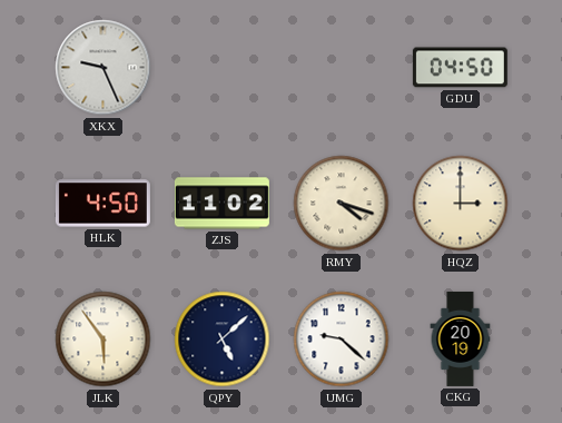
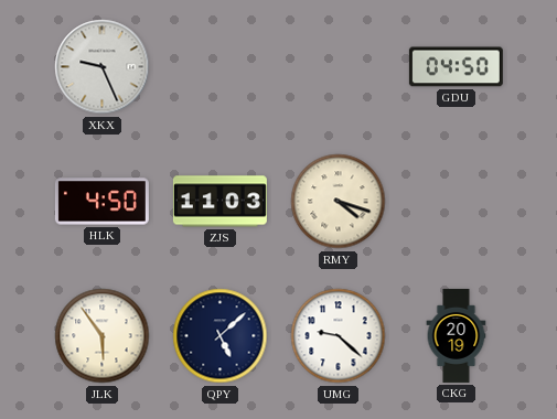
ZJS: 11:02 -> 11:03 (219, 202)
HQZ: 3:00 -> none (461, 204)
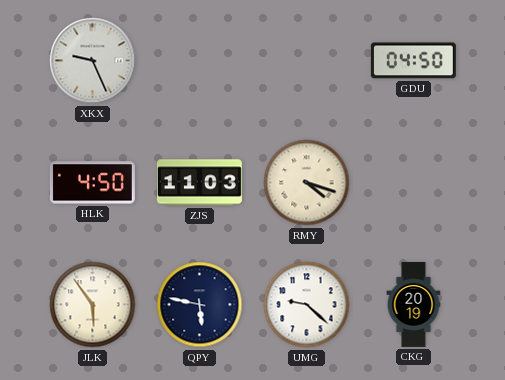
QPY: 5:08 -> 5:47 (200, 305)
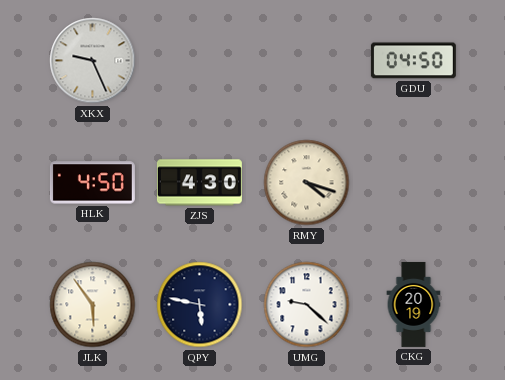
ZJS: 11:03 -> 4:30 (199, 183)
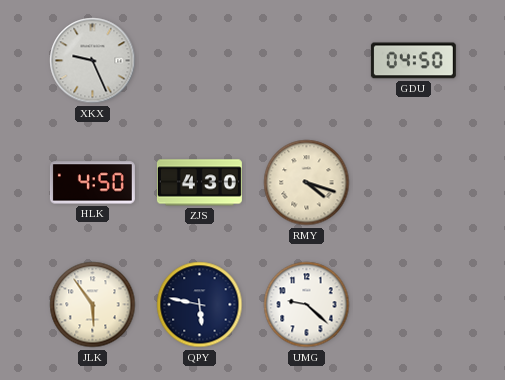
CKG: 20:19 -> none (414, 304)
